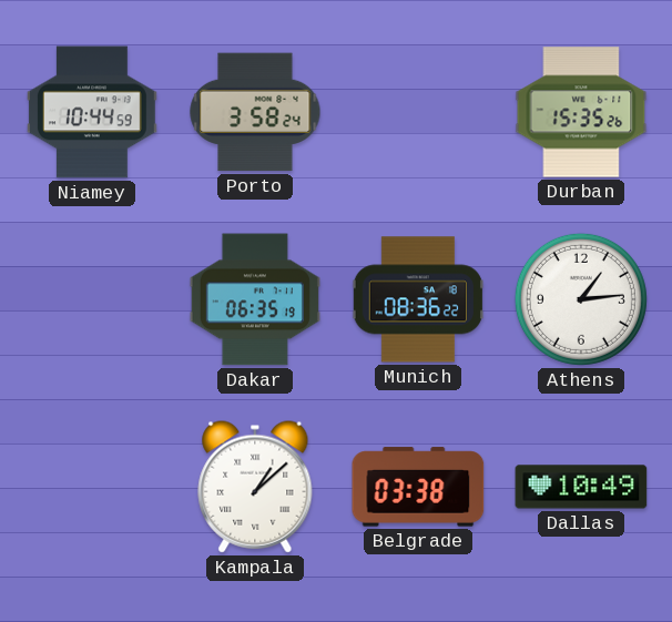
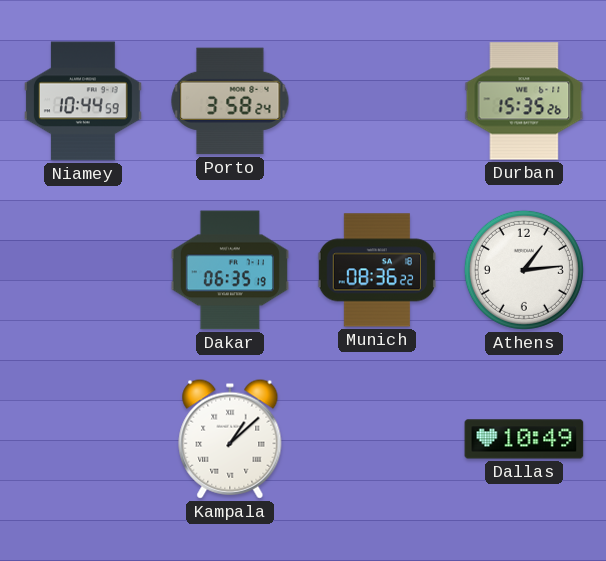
Belgrade: 03:38 -> none (418, 487)
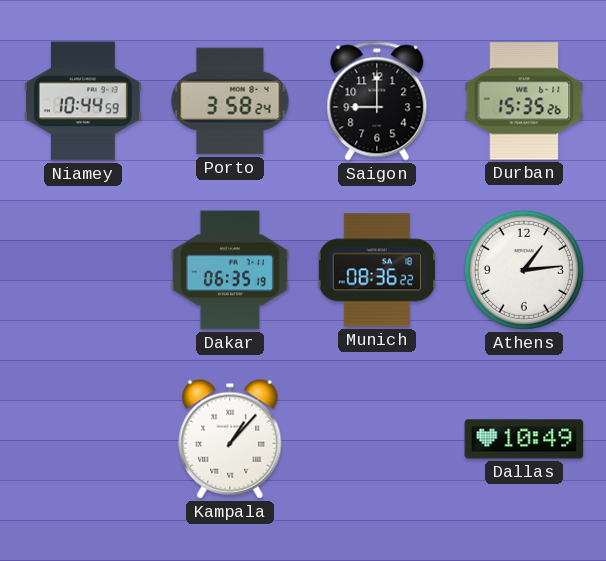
Saigon: none -> 9:00 (377, 101)
Kampala: 1:08 -> 1:07 (230, 439)
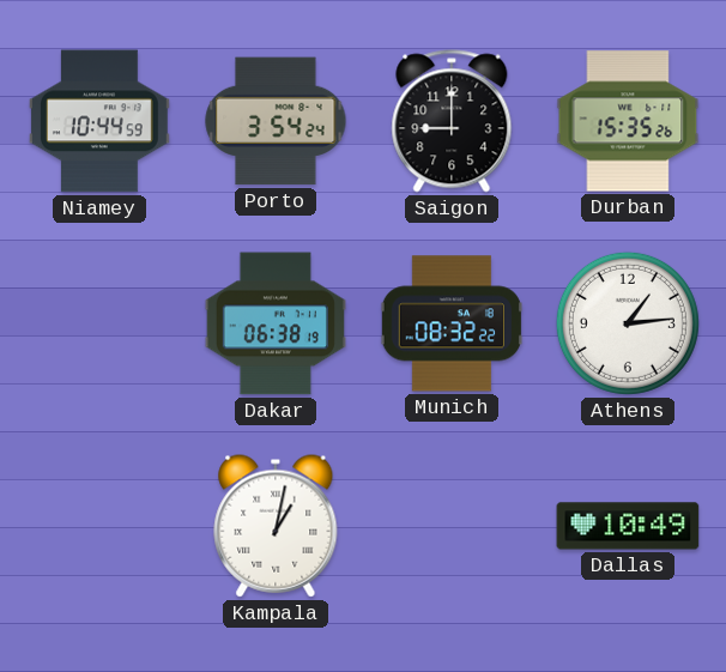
Porto: 3:58 -> 3:54 (276, 121)
Dakar: 06:35 -> 06:38 (276, 323)
Munich: 08:36 -> 08:32 (452, 323)
Kampala: 1:07 -> 1:02 (276, 526)
